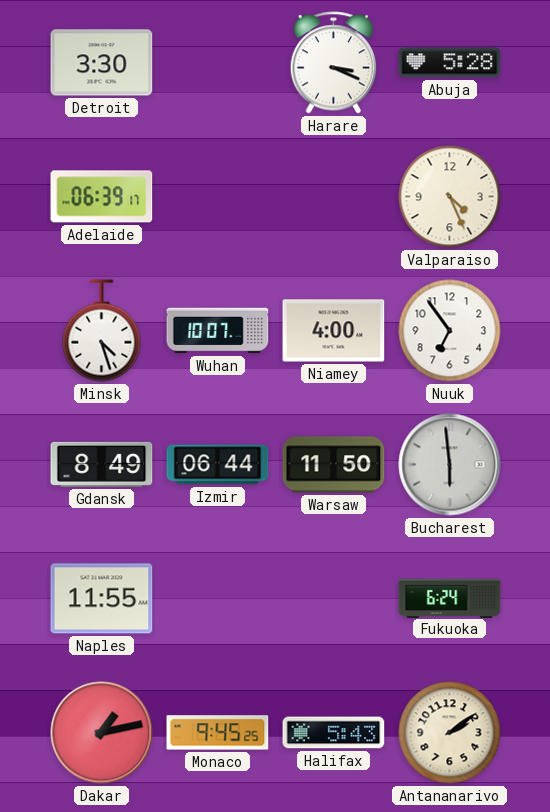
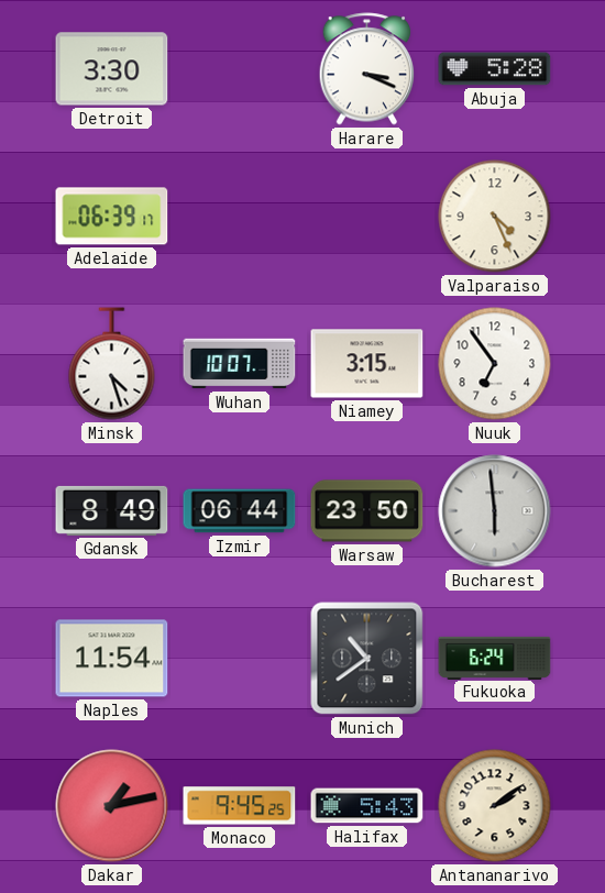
Niamey: 4:00 -> 3:15 (367, 364)
Warsaw: 11:50 -> 23:50 (367, 511)
Naples: 11:55 -> 11:54 (112, 659)
Munich: none -> 10:39 (367, 659)
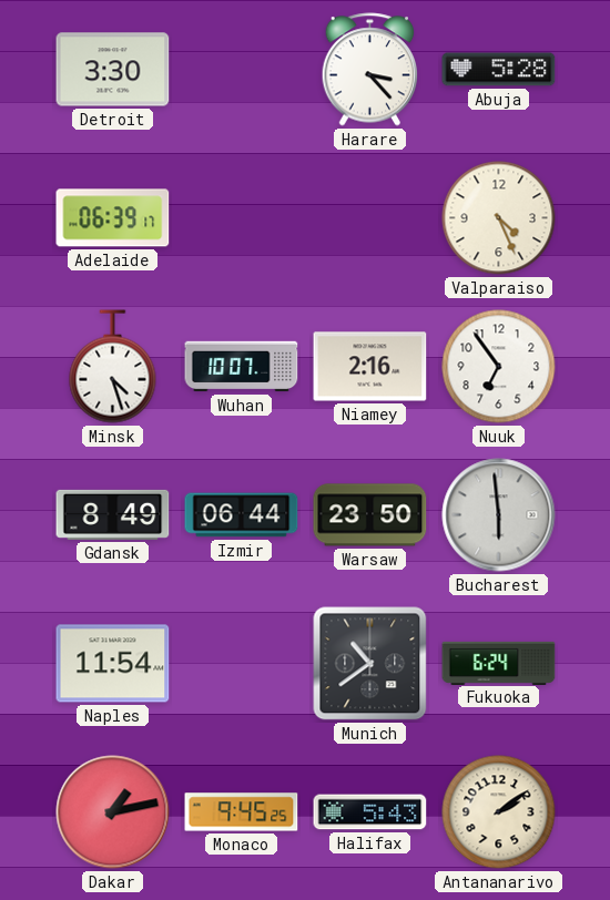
Harare: 3:19 -> 3:23 (370, 70)
Niamey: 3:15 -> 2:16 (370, 367)
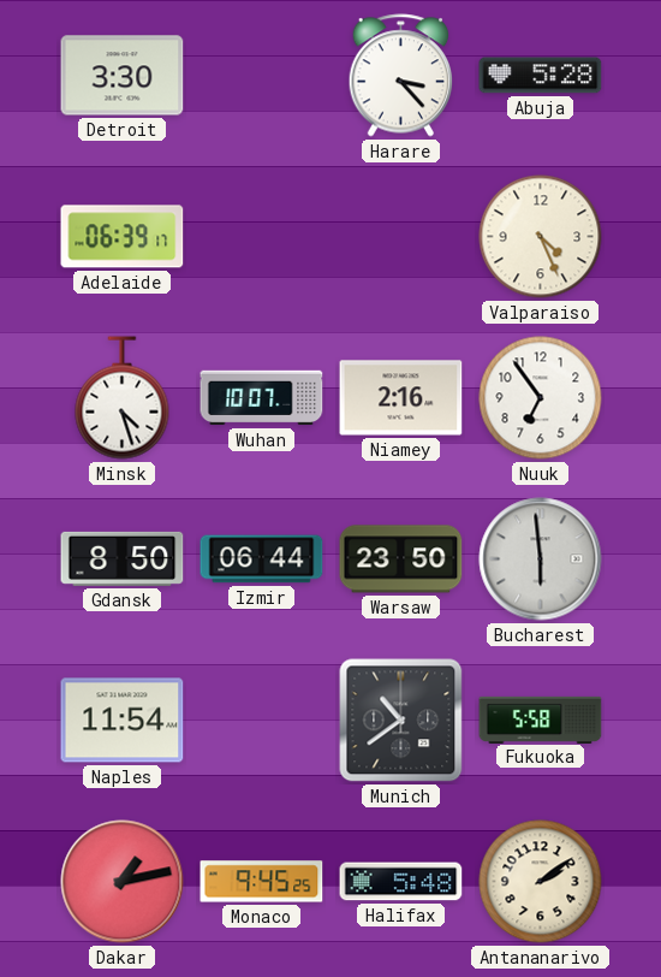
Gdansk: 8:49 -> 8:50 (123, 558)
Fukuoka: 6:24 -> 5:58 (541, 720)
Halifax: 5:43 -> 5:48 (401, 882)
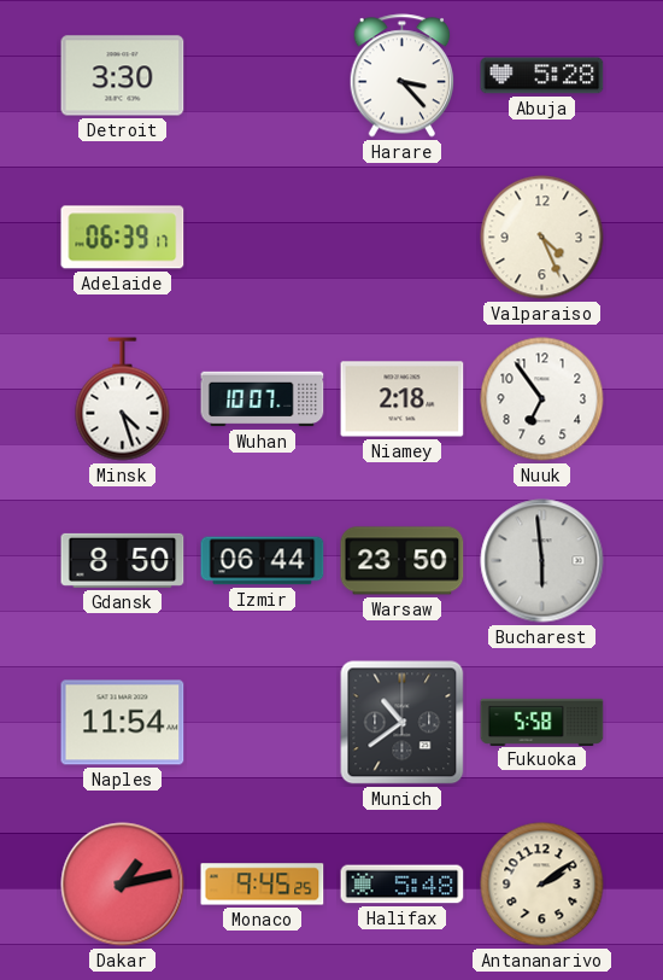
Niamey: 2:16 -> 2:18 (403, 399)
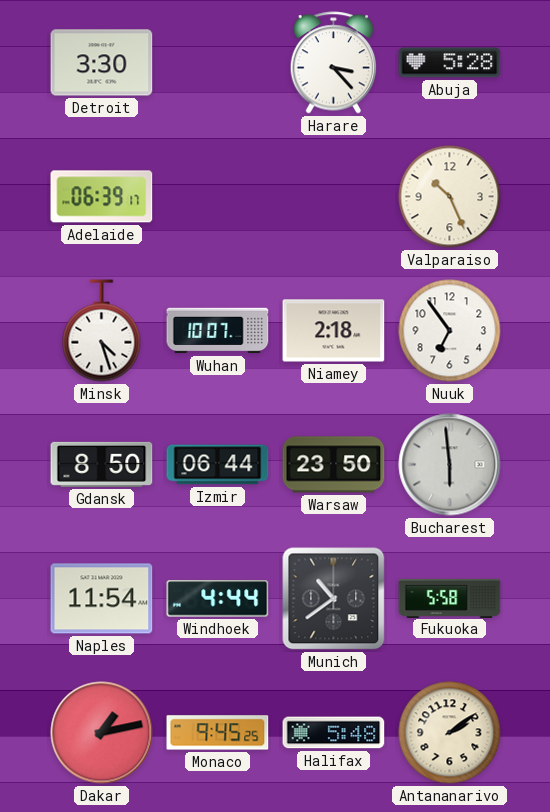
Valparaiso: 4:26 -> 10:26 (450, 197)
Windhoek: none -> 4:44 (218, 599)
